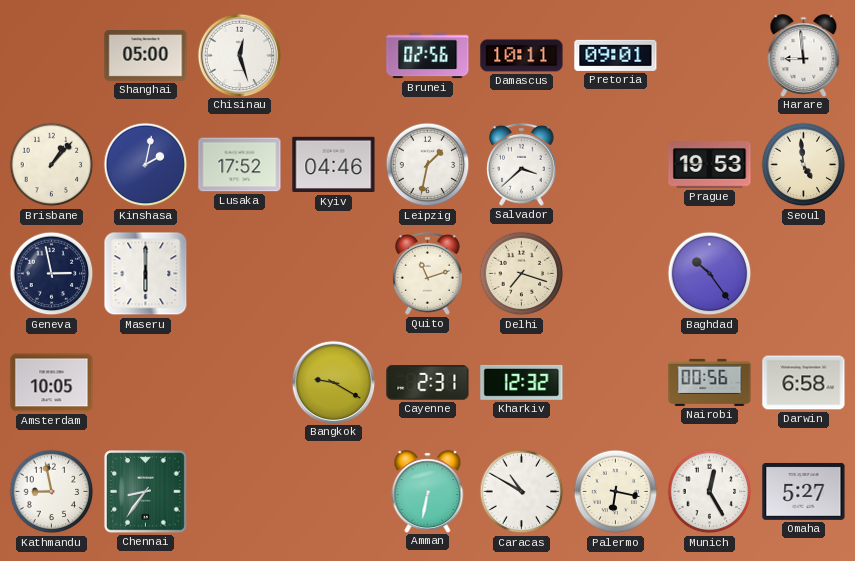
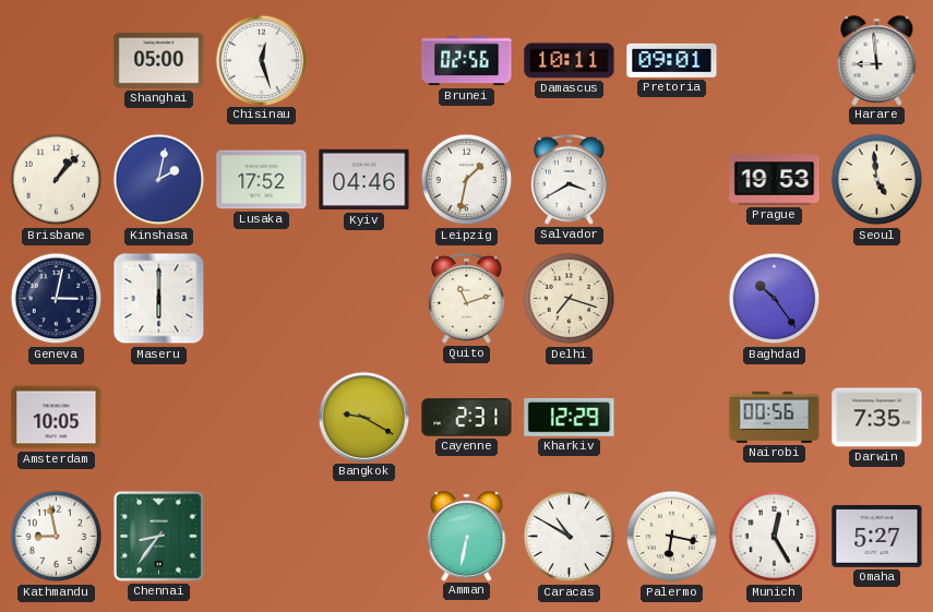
Salvador: 3:38 -> 3:40 (570, 179)
Geneva: 2:58 -> 3:02 (57, 299)
Kharkiv: 12:32 -> 12:29 (570, 417)
Darwin: 6:58 -> 7:35 (877, 418)
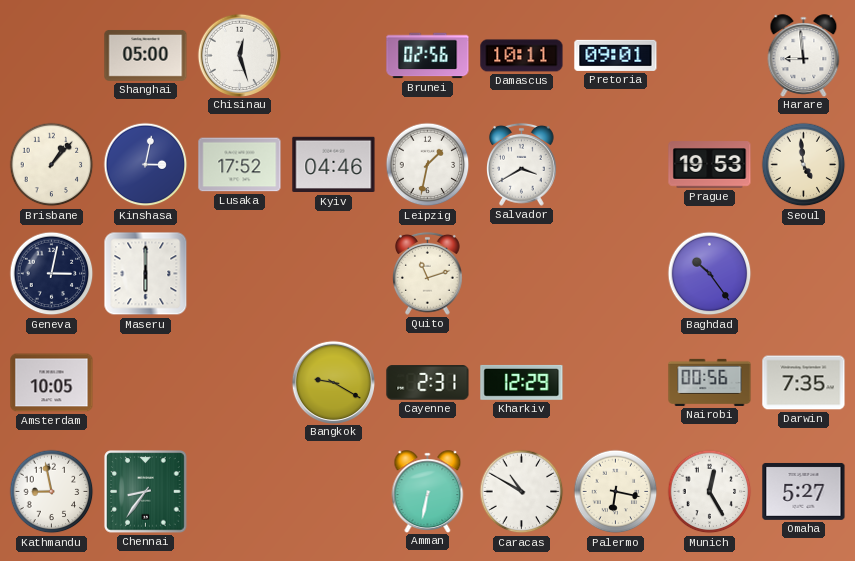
Kinshasa: 2:02 -> 3:02 (146, 165)
Delhi: 7:18 -> none (570, 299)
